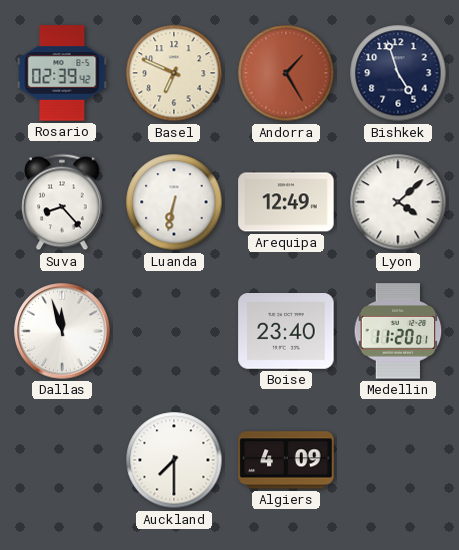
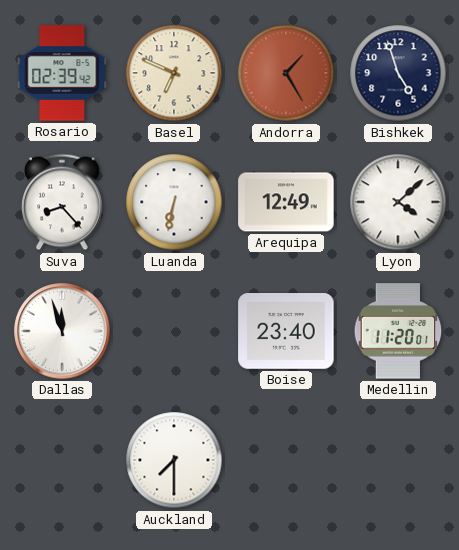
Algiers: 4:09 -> none (286, 460)
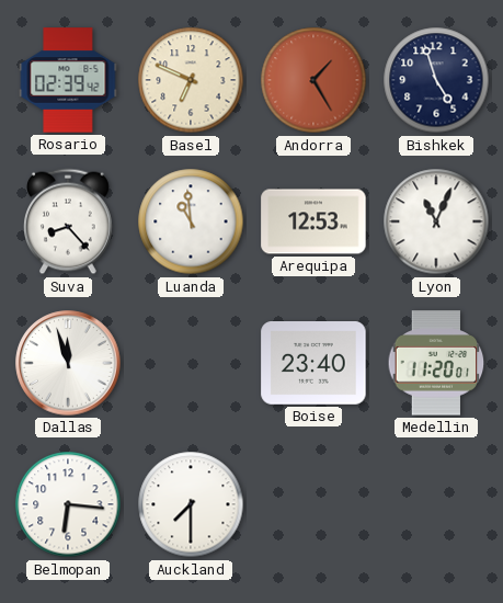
Luanda: 6:32 -> 10:59 (191, 221)
Arequipa: 12:49 -> 12:53 (313, 221)
Lyon: 4:08 -> 11:04 (436, 221)
Belmopan: none -> 6:16 (68, 504)
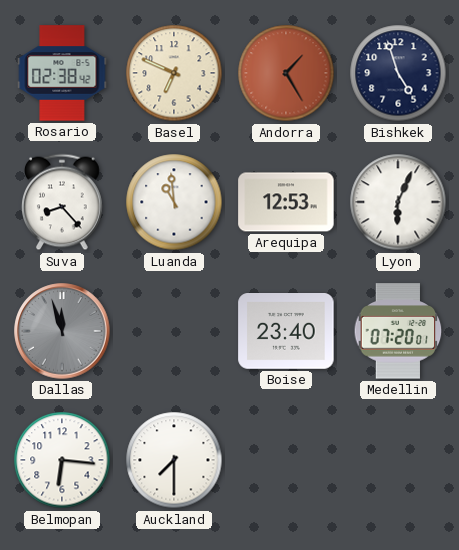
Rosario: 02:39 -> 02:38 (62, 73)
Lyon: 11:04 -> 6:04 (398, 202)
Dallas dial: white -> grey (62, 331)
Medellin: 11:20 -> 07:20 (398, 331)
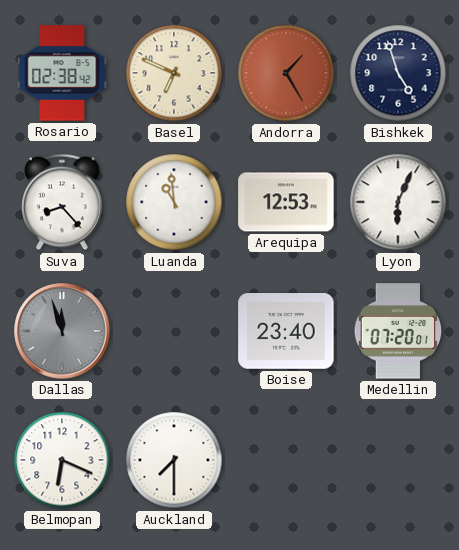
Belmopan: 6:16 -> 6:19 (62, 460)
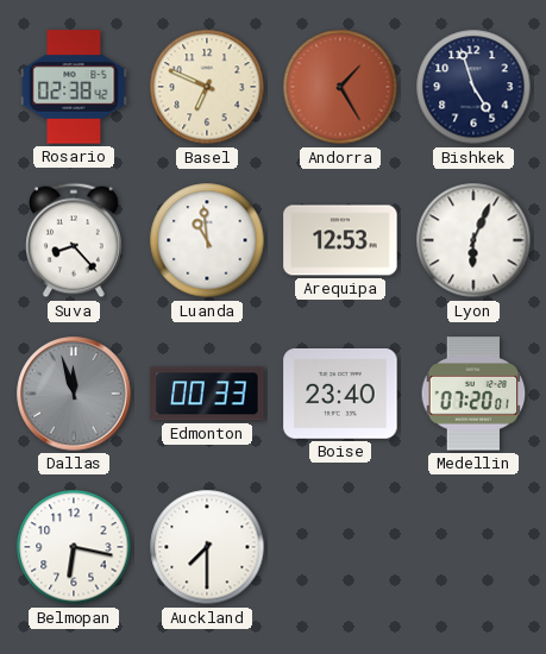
Edmonton: none -> 00:33 (207, 394)
Belmopan: 6:19 -> 6:17 (74, 547)
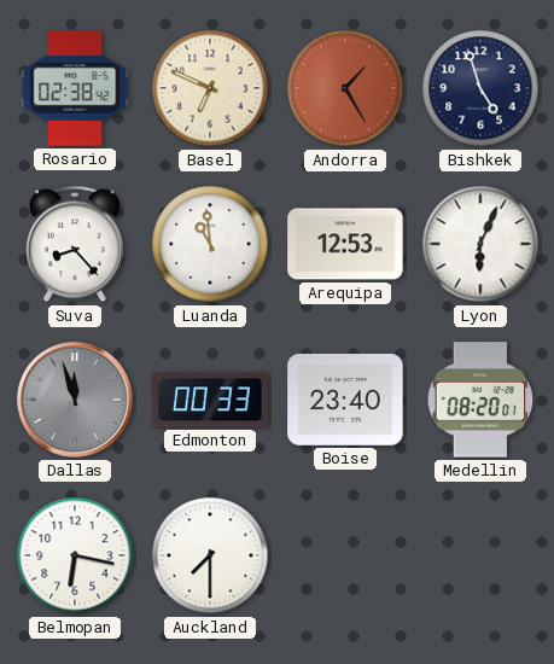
Medellin: 07:20 -> 08:20 (480, 400)
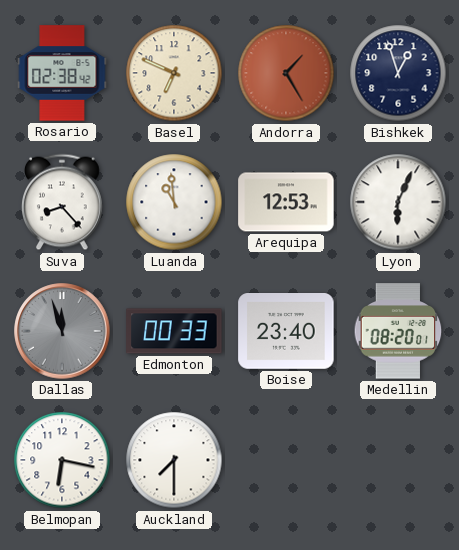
Bishkek: 4:57 -> 12:57 (398, 73)
